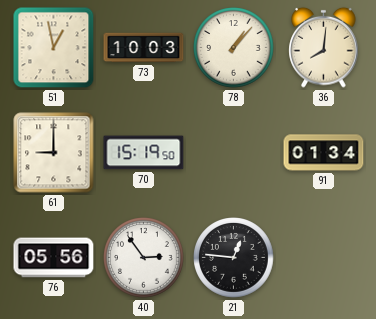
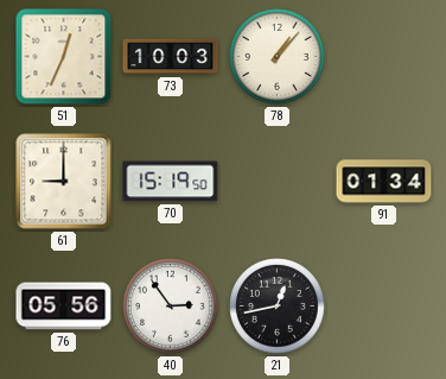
51: 12:58 -> 12:34 (64, 57)
36: 8:01 -> none (324, 47)
21: 12:46 -> 12:43 (278, 307)
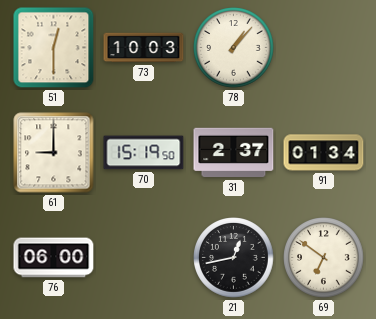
51: 12:34 -> 12:30 (54, 48)
31: none -> 2:37 (234, 153)
76: 05:56 -> 06:00 (54, 258)
40: 2:54 -> none (171, 307)
69: none -> 6:51 (324, 258)
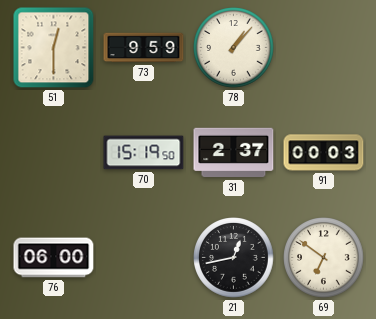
73: 10:03 -> 9:59 (144, 48)
61: 9:00 -> none (54, 153)
91: 01:34 -> 00:03 (324, 153)
